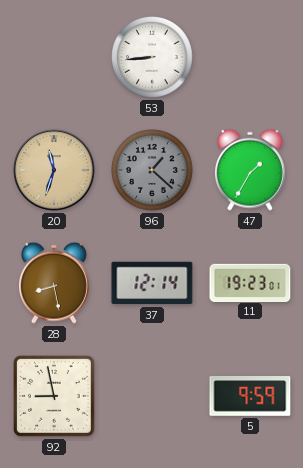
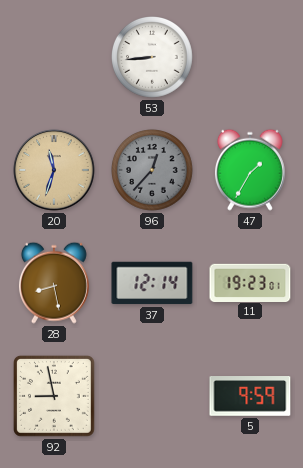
96: 1:22 -> 12:37 (153, 171)
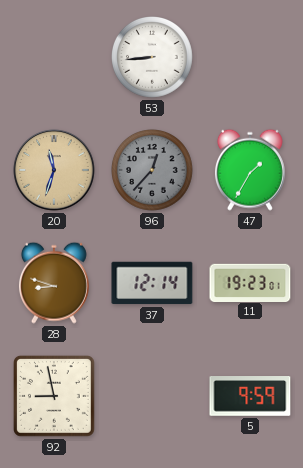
28: 8:28 -> 8:48 (54, 283)
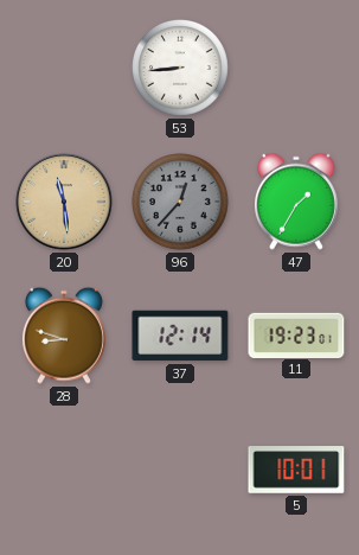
20: 11:33 -> 11:29 (64, 202)
92: 8:58 -> none (55, 397)
5: 9:59 -> 10:01 (296, 470)
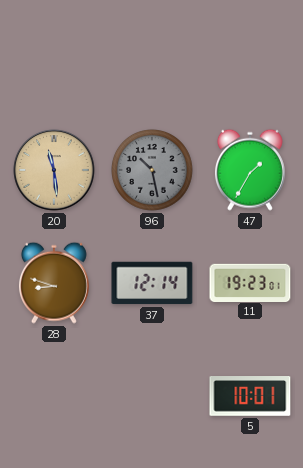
53: 8:44 -> none (181, 69)
96: 12:37 -> 10:28 (153, 171)
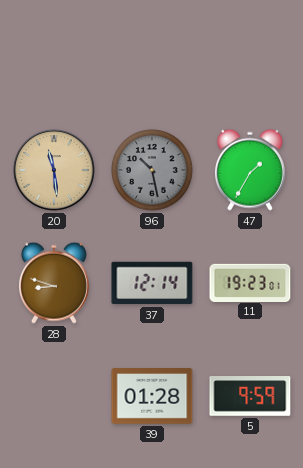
39: none -> 01:28 (152, 396)
5: 10:01 -> 9:59 (250, 396)
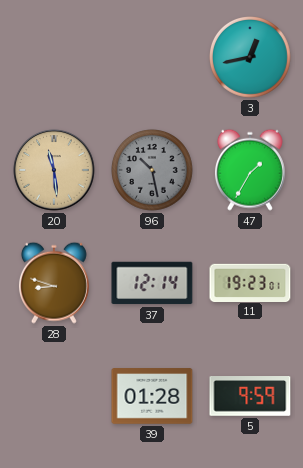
3: none -> 12:43 (251, 58)
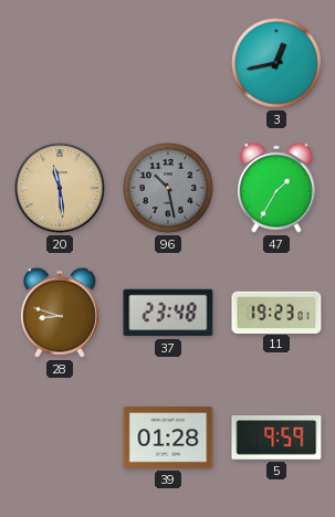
37: 12:14 -> 23:48 (168, 313)
